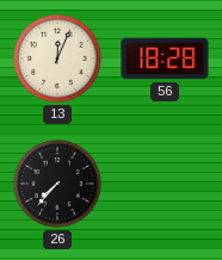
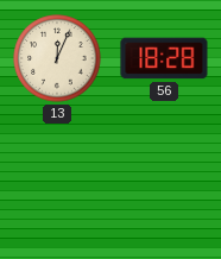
26: 7:37 -> none (57, 184)
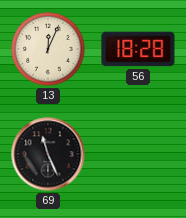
69: none -> 11:26 (48, 154)
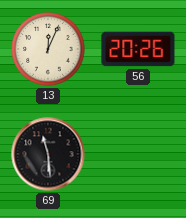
56: 18:28 -> 20:26 (138, 49)
69: 11:26 -> 11:29 (48, 154)
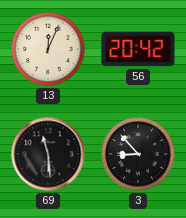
56: 20:26 -> 20:42 (138, 49)
3: none -> 8:53 (138, 154)
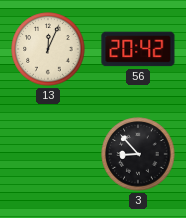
69: 11:29 -> none (48, 154)
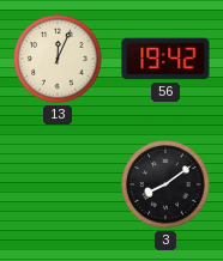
56: 20:42 -> 19:42 (165, 59)
3: 8:53 -> 8:09 (165, 184)
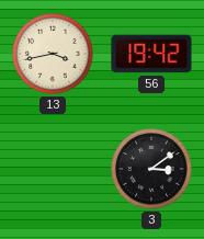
13: 12:04 -> 3:43 (53, 54)
3: 8:09 -> 3:09 (151, 169)
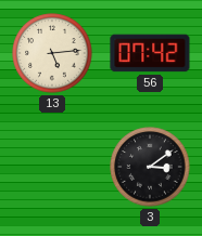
13: 3:43 -> 5:14 (52, 53)
56: 19:42 -> 07:42 (150, 53)
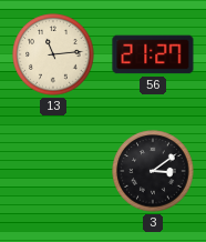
13: 5:14 -> 11:14 (53, 54)
56: 07:42 -> 21:27 (153, 54)
